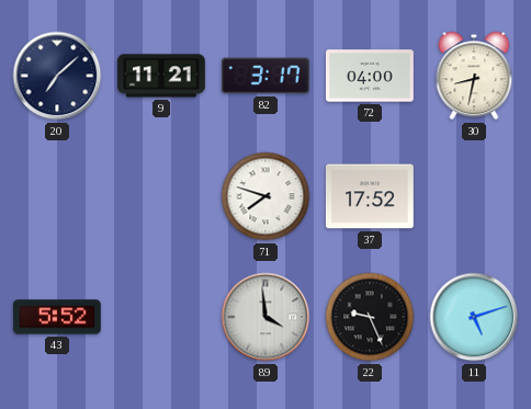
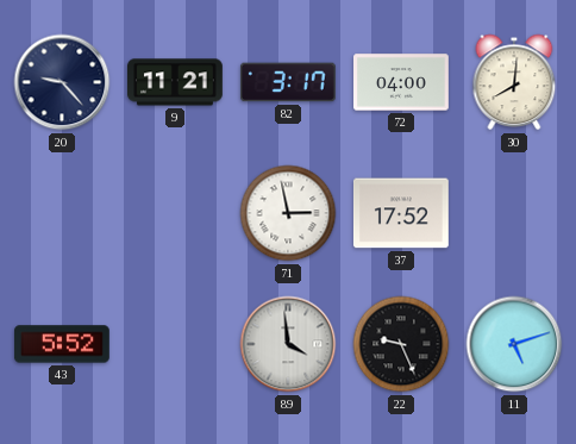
20: 7:08 -> 9:23 (62, 82)
30: 8:32 -> 8:01 (514, 82)
71: 7:48 -> 2:58 (288, 213)
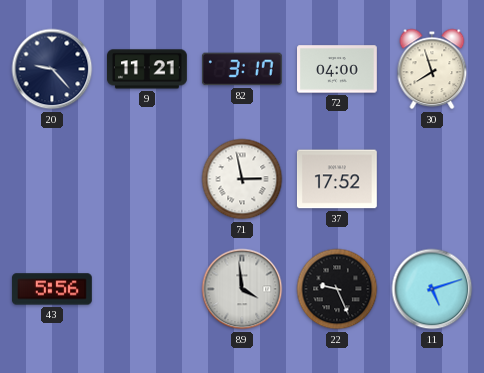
30: 8:01 -> 7:57 (432, 69)
43: 5:52 -> 5:56 (52, 289)
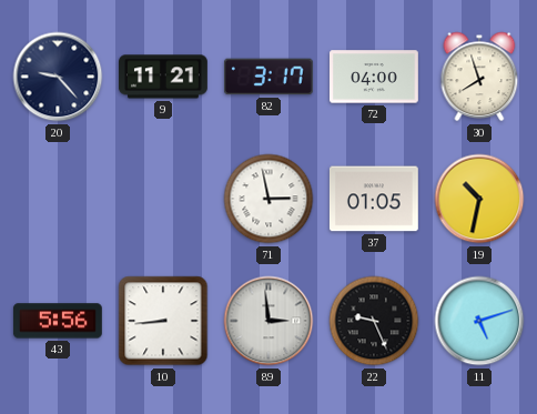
37: 17:52 -> 01:05 (374, 199)
19: none -> 10:32 (479, 199)
10: none -> 8:44 (163, 321)
89: 3:59 -> 2:59 (268, 321)
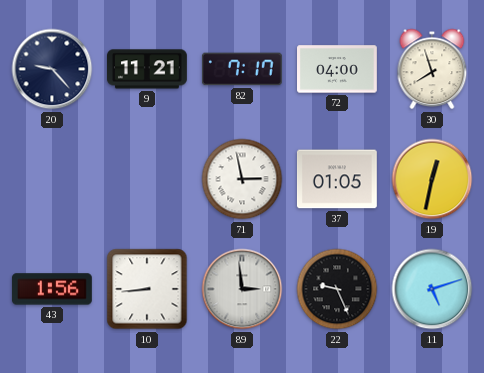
82: 3:17 -> 7:17 (242, 69)
19: 10:32 -> 12:32 (432, 179)
43: 5:56 -> 1:56 (52, 289)
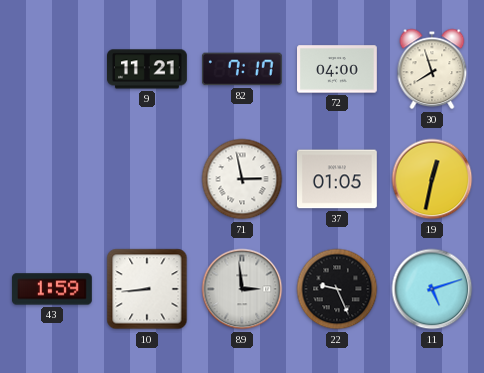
20: 9:23 -> none (52, 69)
43: 1:56 -> 1:59 (52, 289)
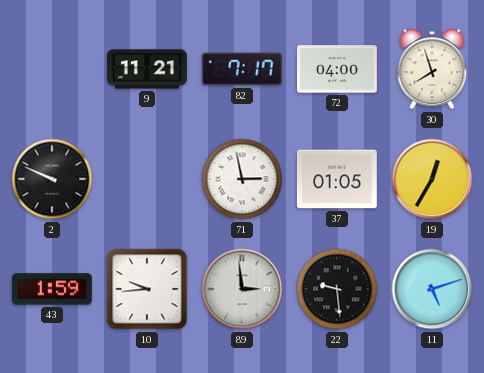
2: none -> 9:49 (52, 179)
19: 12:32 -> 12:35 (432, 179)
10: 8:44 -> 9:44 (147, 289)
22: 9:26 -> 9:29 (337, 289)
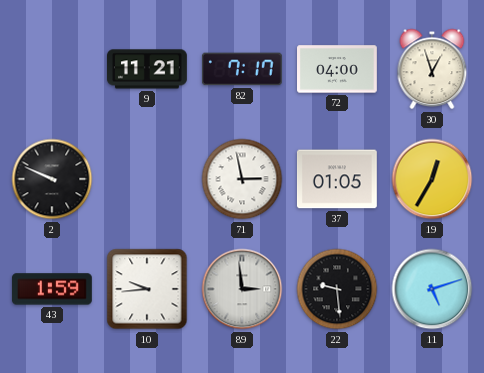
30: 7:57 -> 12:57 (432, 69)
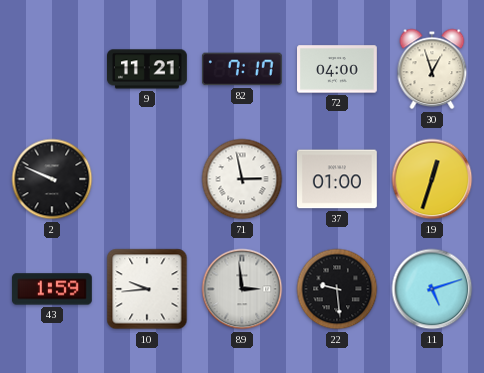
37: 01:05 -> 01:00 (337, 179)
19: 12:35 -> 12:33 (432, 179)
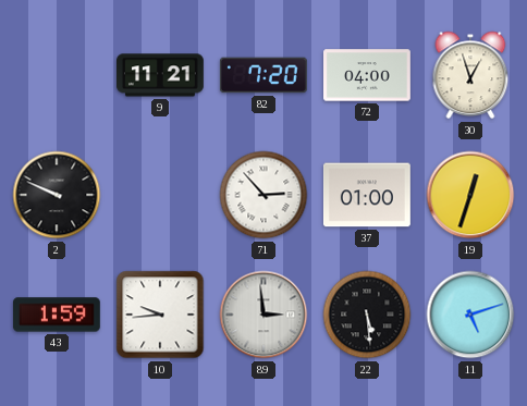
82: 7:17 -> 7:20 (263, 75)
71: 2:58 -> 2:53 (263, 195)
22: 9:29 -> 5:29 (367, 315)
